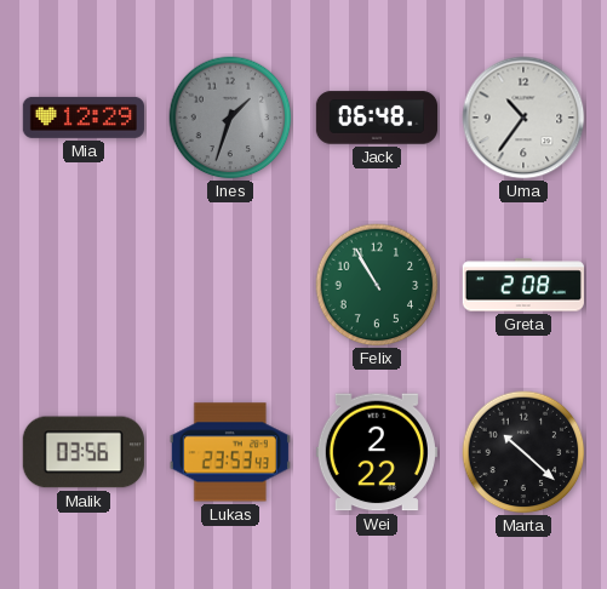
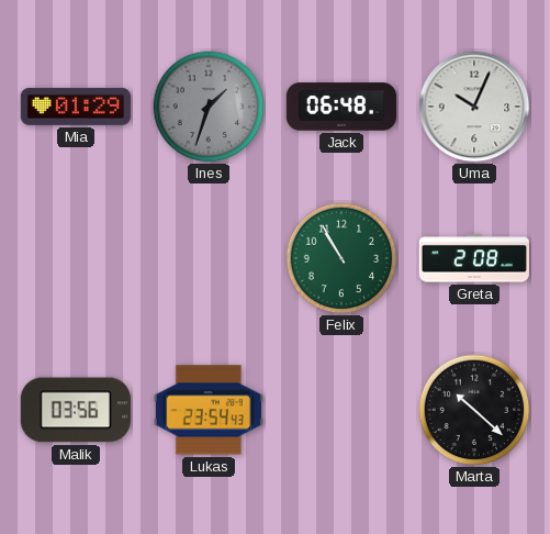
Mia: 12:29 -> 01:29 (76, 107)
Uma: 10:36 -> 10:04 (474, 107)
Lukas: 23:53 -> 23:54 (209, 410)
Wei: 2:22 -> none (377, 452)
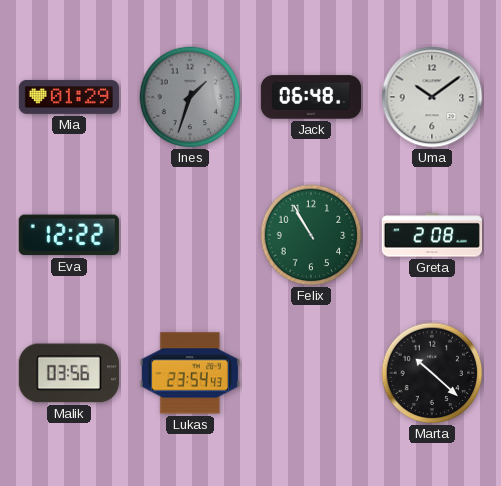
Uma: 10:04 -> 10:09 (432, 97)
Eva: none -> 12:22 (69, 235)
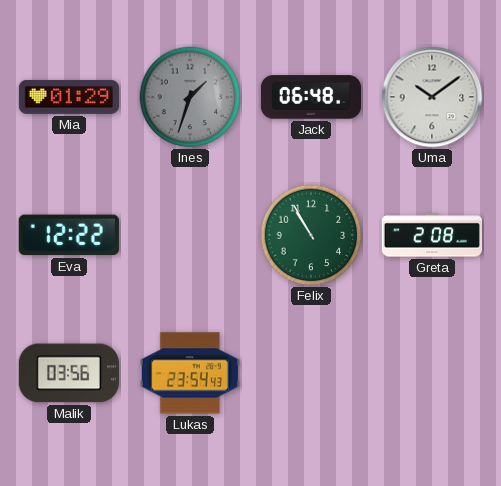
Marta: 10:22 -> none (432, 373)
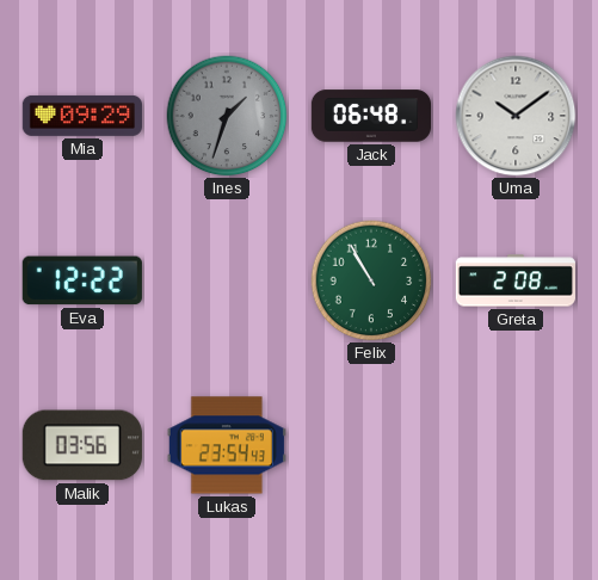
Mia: 01:29 -> 09:29 (82, 116)
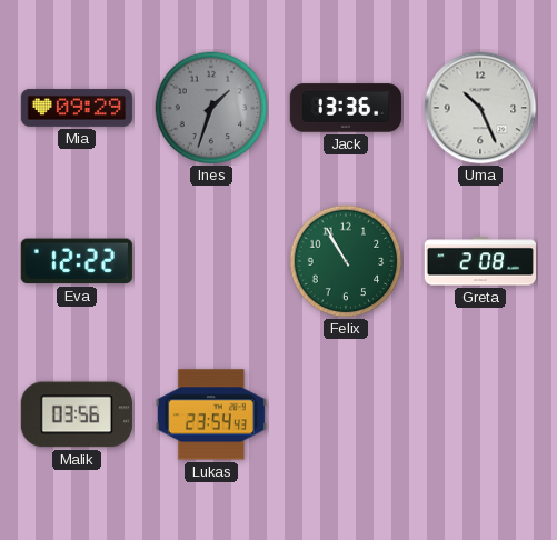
Jack: 06:48 -> 13:36 (345, 108)
Uma: 10:09 -> 10:26 (480, 108)
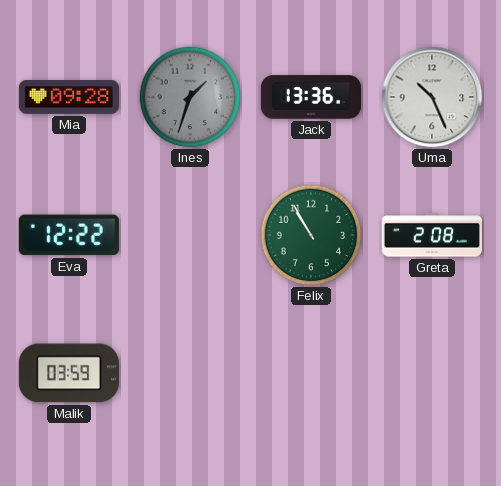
Mia: 09:29 -> 09:28 (69, 97)
Malik: 03:56 -> 03:59 (69, 373)
Lukas: 23:54 -> none (211, 414)
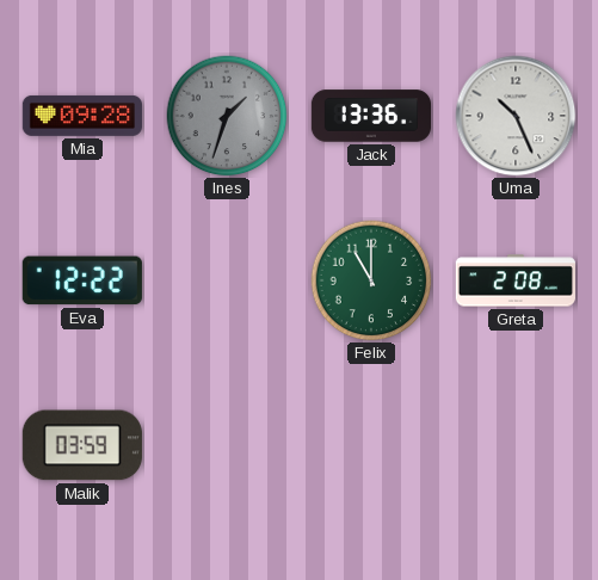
Felix: 10:55 -> 11:00 (371, 280)
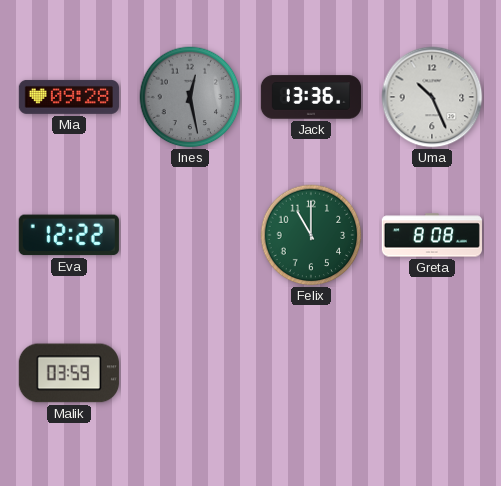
Ines: 1:33 -> 12:28 (190, 97)
Greta: 2:08 -> 8:08 (432, 235)
